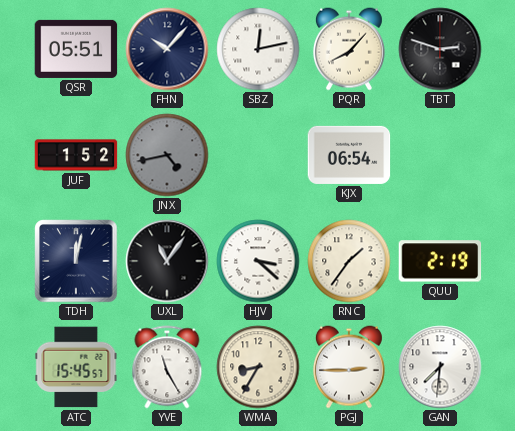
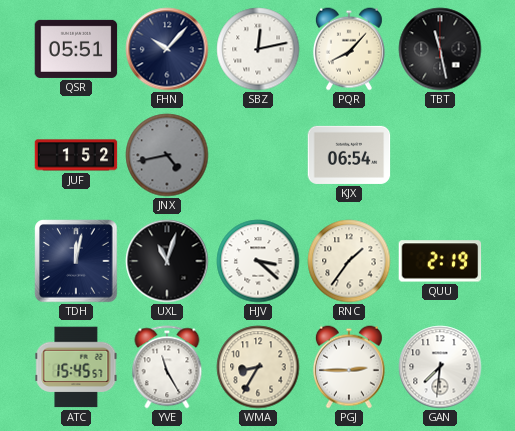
TBT: 2:48 -> 11:28 (440, 49)
UXL: 11:06 -> 11:03 (167, 261)
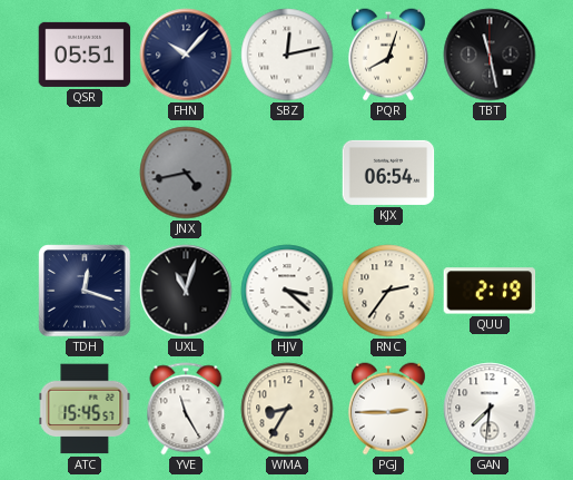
PQR: 8:07 -> 8:03 (388, 55)
JUF: 1:52 -> none (76, 155)
TDH: 12:02 -> 12:18 (85, 291)
RNC: 1:36 -> 2:36 (388, 291)
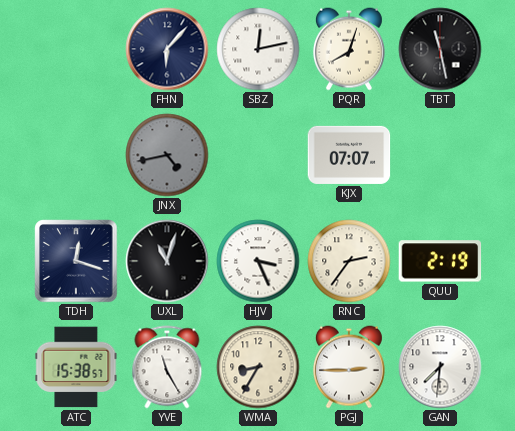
QSR: 05:51 -> none (85, 55)
FHN: 10:07 -> 6:07 (167, 49)
KJX: 06:54 -> 07:07 (349, 155)
HJV: 3:22 -> 3:26 (258, 261)
ATC: 15:45 -> 15:38 (76, 367)
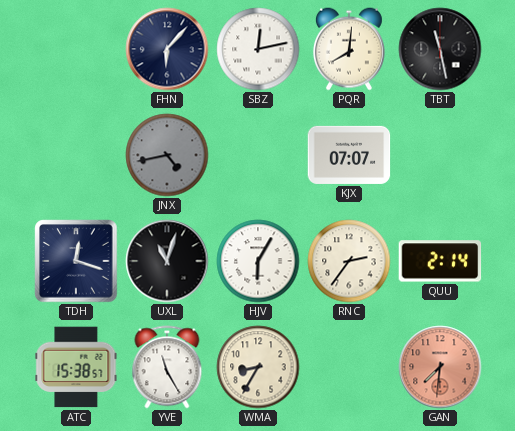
PQR: 8:03 -> 8:01 (349, 49)
HJV: 3:26 -> 6:05 (258, 261)
QUU: 2:19 -> 2:14 (440, 261)
PGJ: 2:45 -> none (349, 367)
GAN dial: white -> salmon (440, 367)
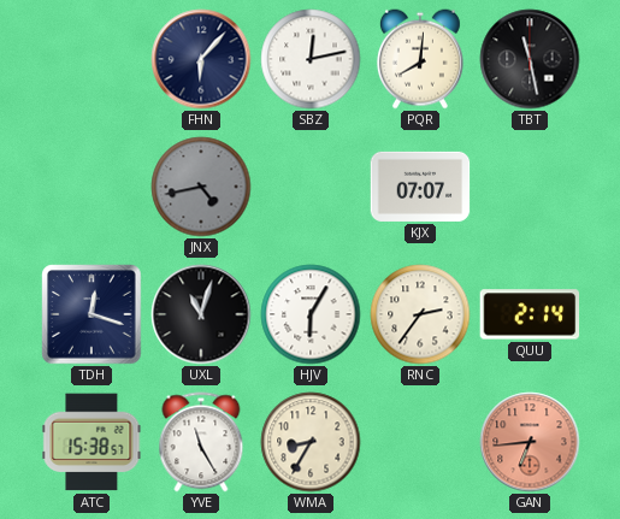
GAN: 7:31 -> 6:44 (530, 442)
